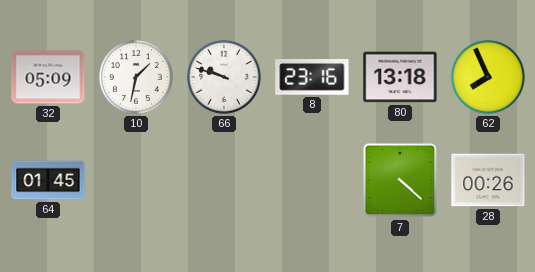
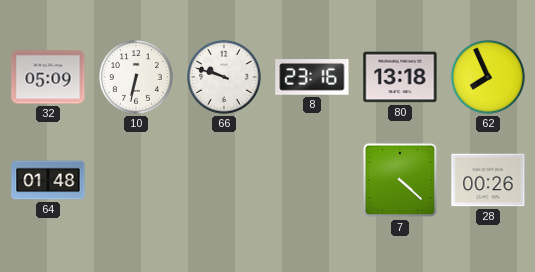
10: 1:32 -> 6:32 (137, 78)
64: 01:45 -> 01:48 (48, 180)
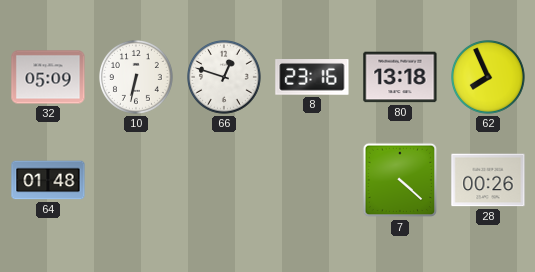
66: 9:48 -> 12:48 (225, 78)
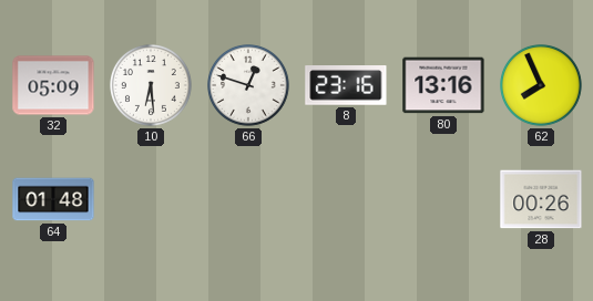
10: 6:32 -> 6:29 (152, 86)
80: 13:18 -> 13:16 (443, 85)
7: 4:22 -> none (400, 180)
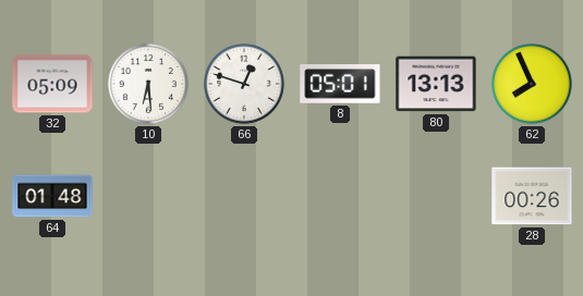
8: 23:16 -> 05:01 (340, 85)
80: 13:16 -> 13:13 (436, 84)
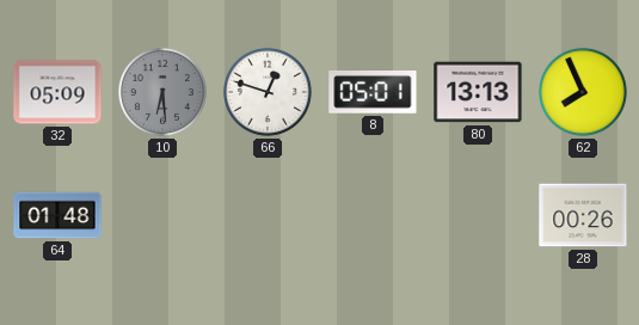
10 dial: white -> grey (164, 93)
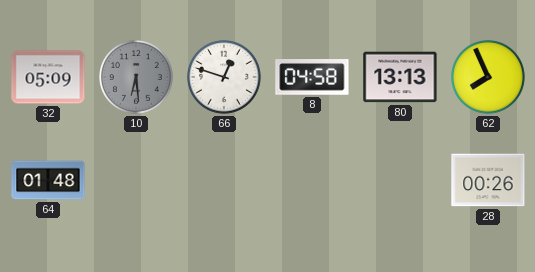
8: 05:01 -> 04:58 (312, 78)
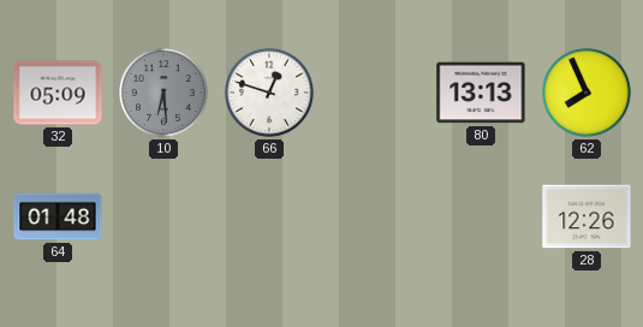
8: 04:58 -> none (312, 78)
28: 00:26 -> 12:26 (587, 216)
